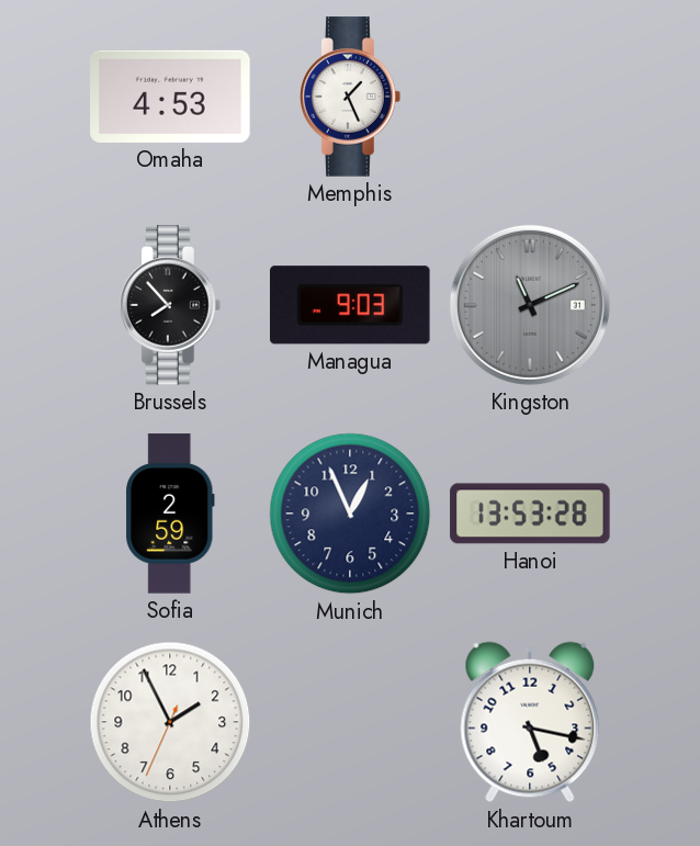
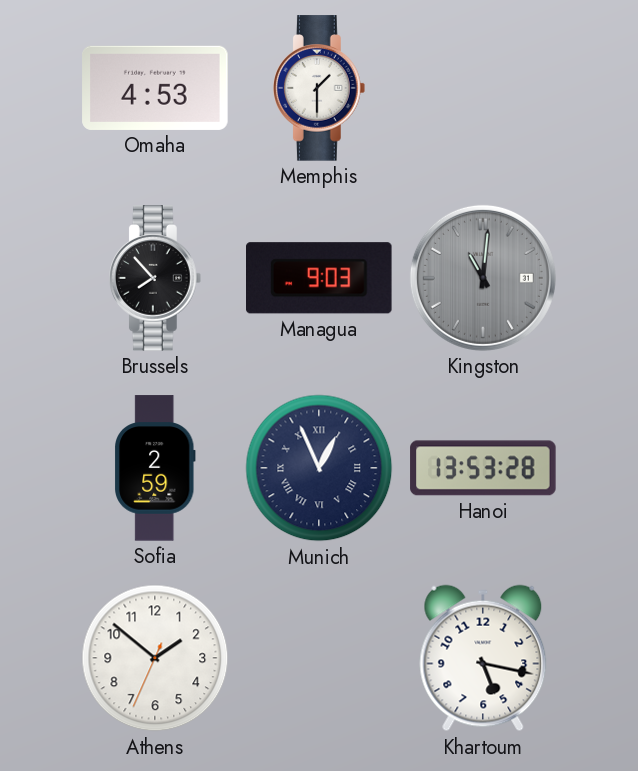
Memphis: 1:26 -> 1:30 (320, 88)
Kingston: 11:11 -> 11:01 (483, 278)
Munich numerals: Arabic -> Roman (319, 468)
Athens: 1:55 -> 1:51 (155, 658)
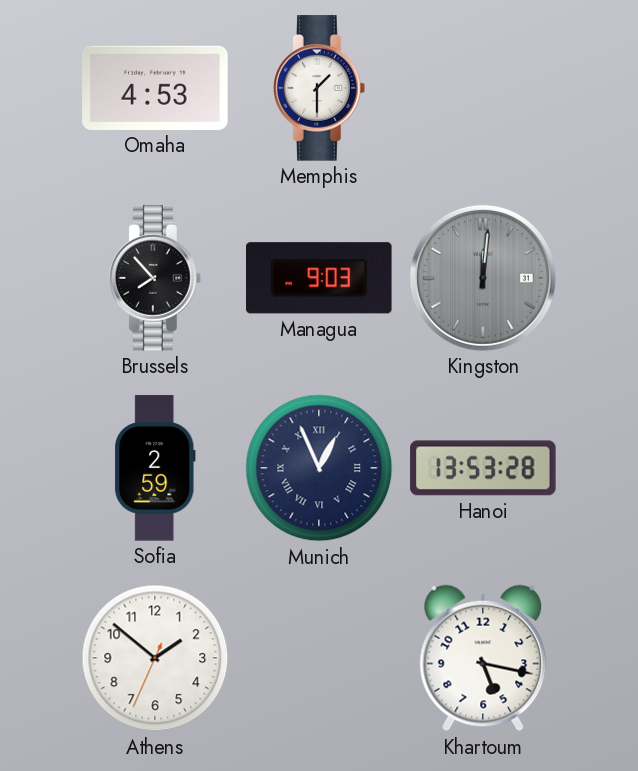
Kingston: 11:01 -> 12:01 (483, 278)
